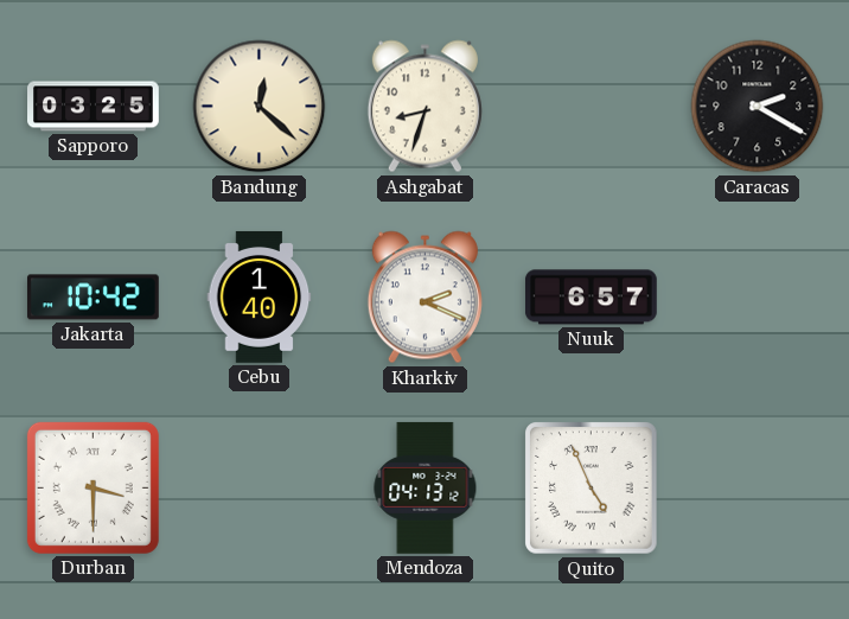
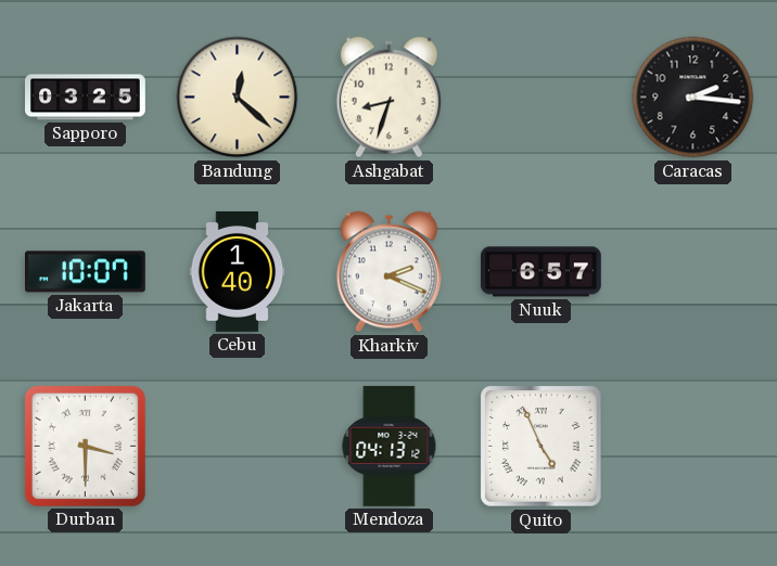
Caracas: 2:20 -> 2:16 (693, 98)
Jakarta: 10:42 -> 10:07 (85, 272)
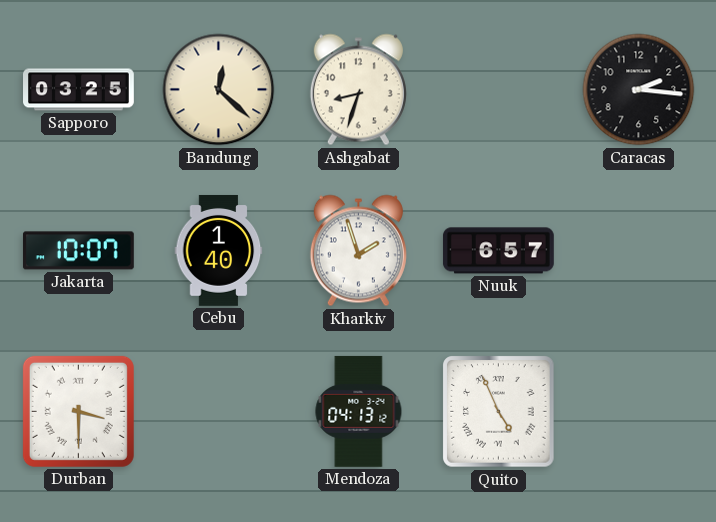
Kharkiv: 2:19 -> 1:57 (358, 251)
